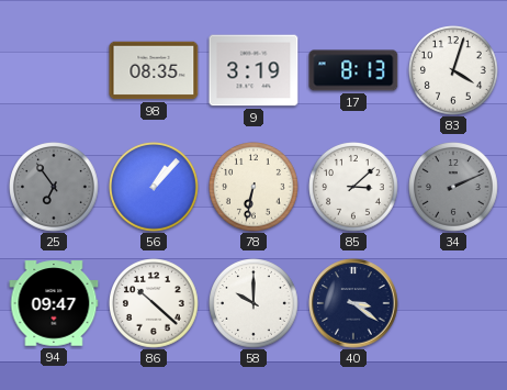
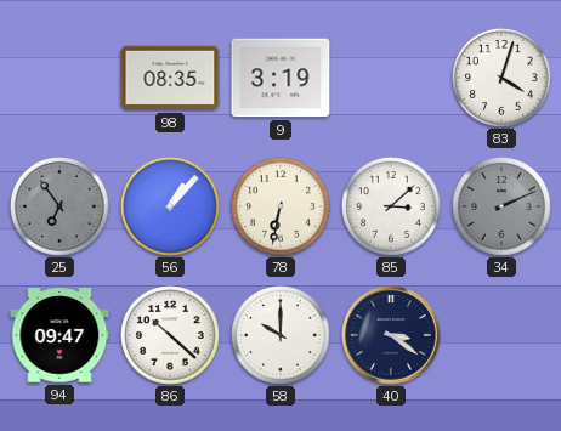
17: 8:13 -> none (353, 70)
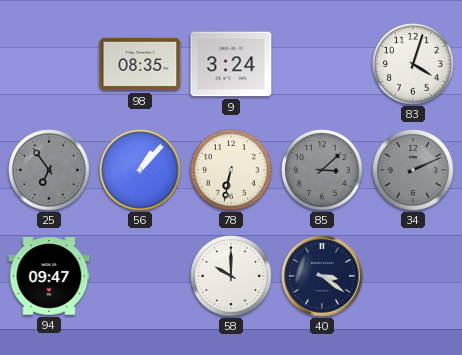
9: 3:19 -> 3:24 (231, 64)
85 dial: white -> grey (323, 171)
86: 10:22 -> none (171, 336)
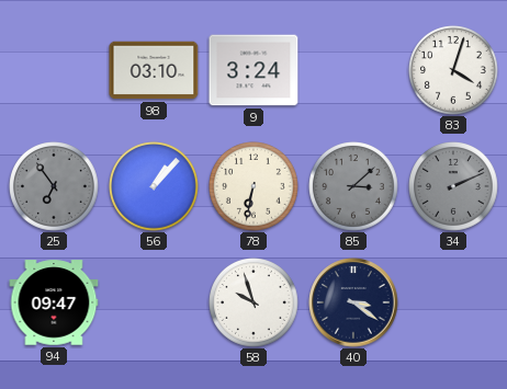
98: 08:35 -> 03:10 (154, 70)
58: 10:00 -> 9:57 (255, 304)
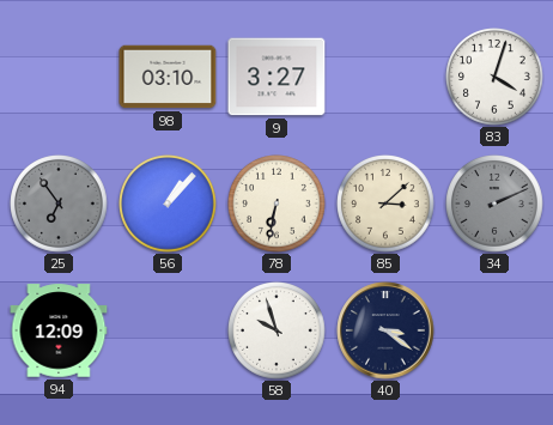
9: 3:24 -> 3:27 (276, 77)
85 dial: grey -> cream (387, 205)
94: 09:47 -> 12:09 (59, 330)
